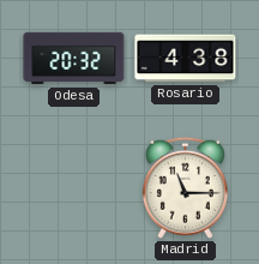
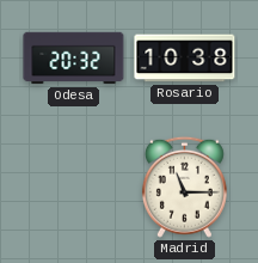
Rosario: 4:38 -> 10:38 (185, 59)
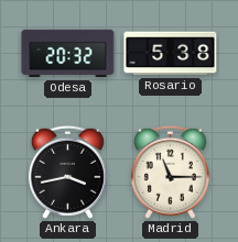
Rosario: 10:38 -> 5:38 (171, 54)
Ankara: none -> 3:43 (67, 172)
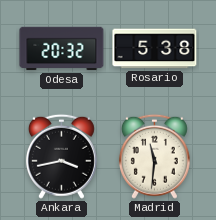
Madrid: 11:15 -> 11:31 (154, 156)
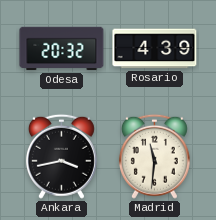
Rosario: 5:38 -> 4:39 (155, 49)
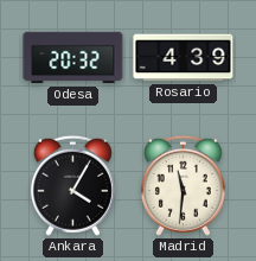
Ankara: 3:43 -> 4:05 (72, 185)
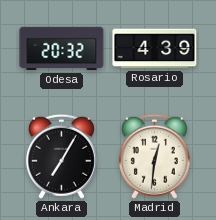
Ankara: 4:05 -> 7:05 (61, 156)
Madrid: 11:31 -> 12:31 (154, 156)
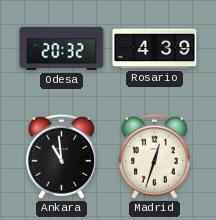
Ankara: 7:05 -> 10:59 (61, 156)
Madrid: 12:31 -> 12:33 (154, 156)
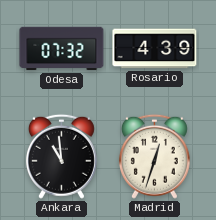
Odesa: 20:32 -> 07:32 (62, 49)
